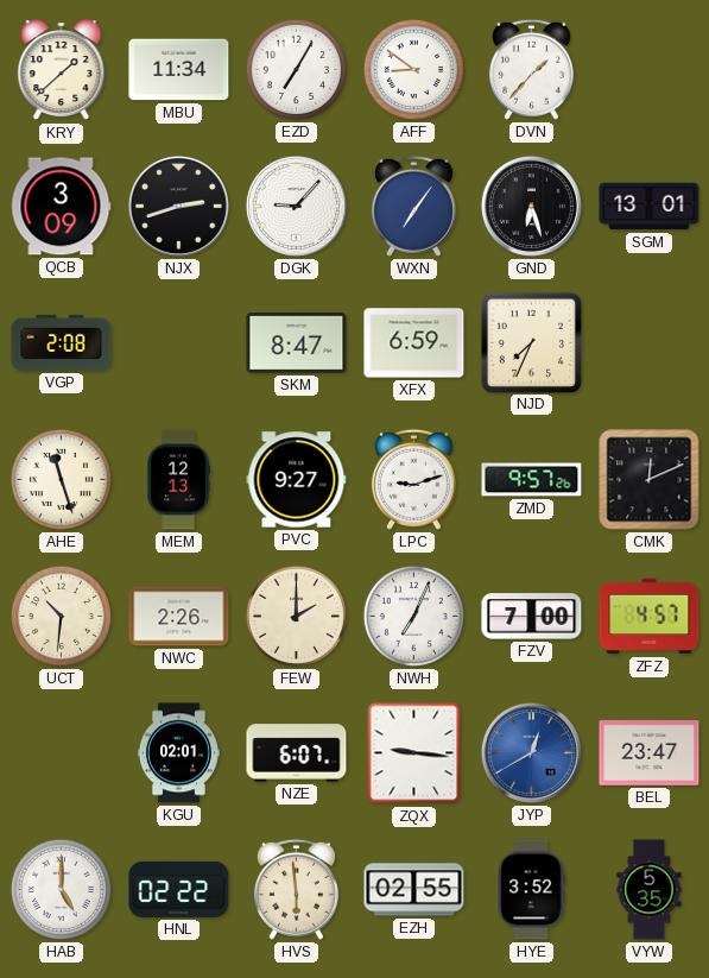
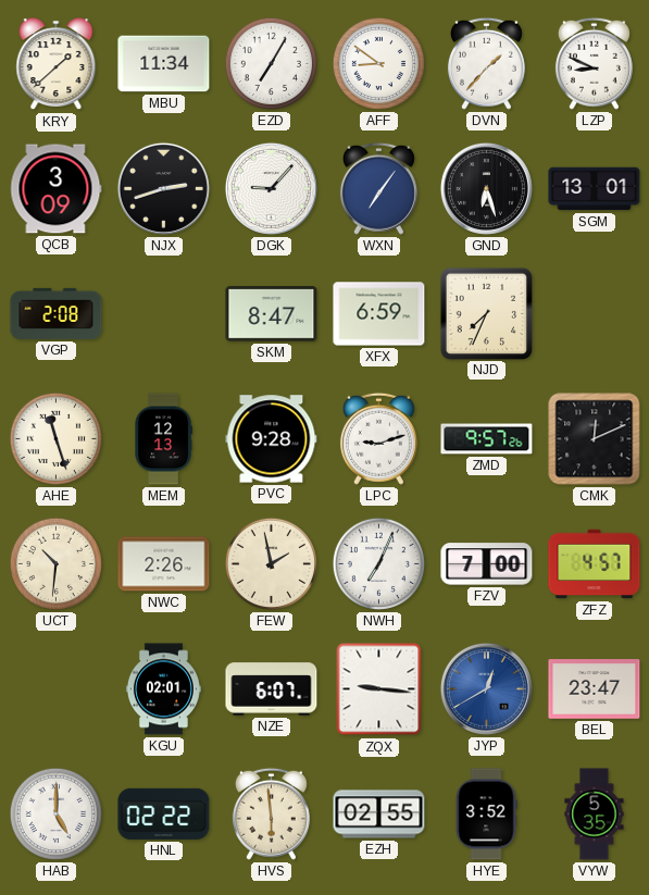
LZP: none -> 8:49 (594, 63)
PVC: 9:27 -> 9:28 (272, 439)
FEW: 2:00 -> 1:58 (271, 563)
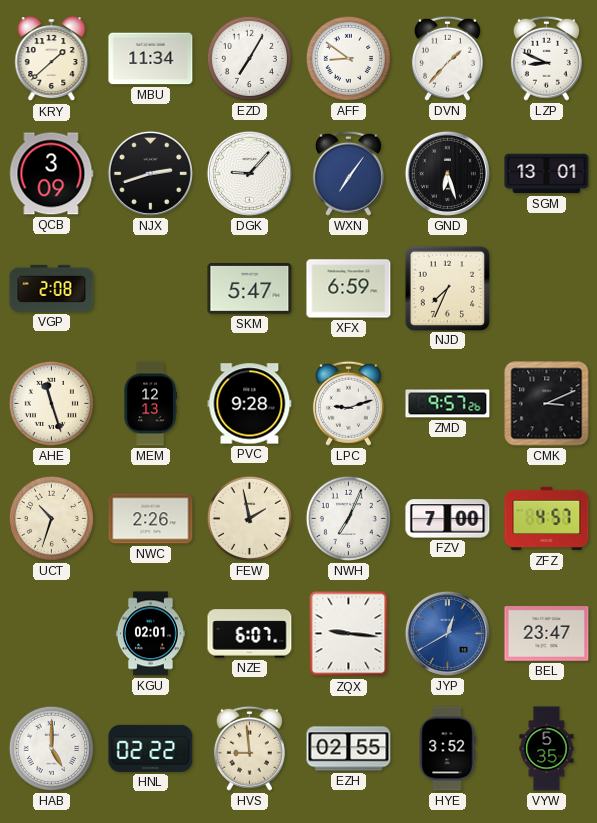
SKM: 8:47 -> 5:47 (250, 289)
CMK: 12:11 -> 3:11 (547, 404)
UCT: 10:31 -> 10:33 (51, 518)
HVS: 5:59 -> 8:59 (249, 748)
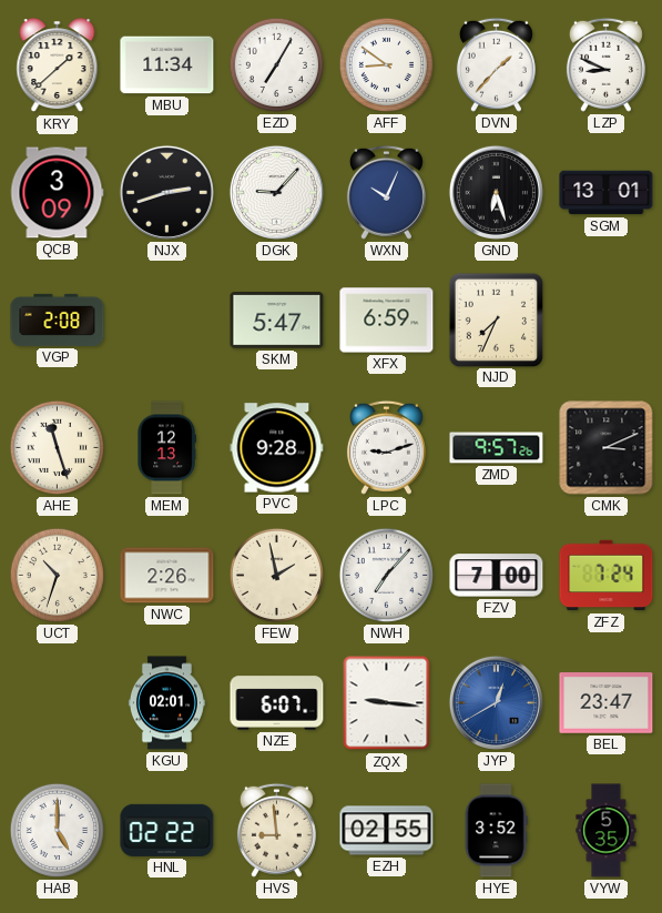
WXN: 7:06 -> 10:04 (386, 192)
NWH: 7:04 -> 7:07 (386, 575)
ZFZ: 4:57 -> 7:24 (607, 576)
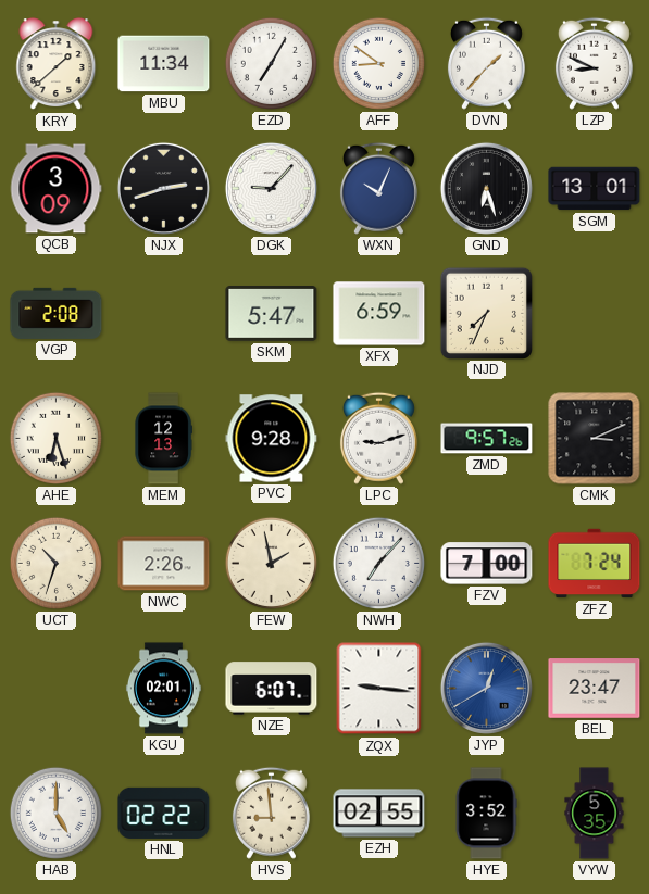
AHE: 11:27 -> 6:27 (55, 438)
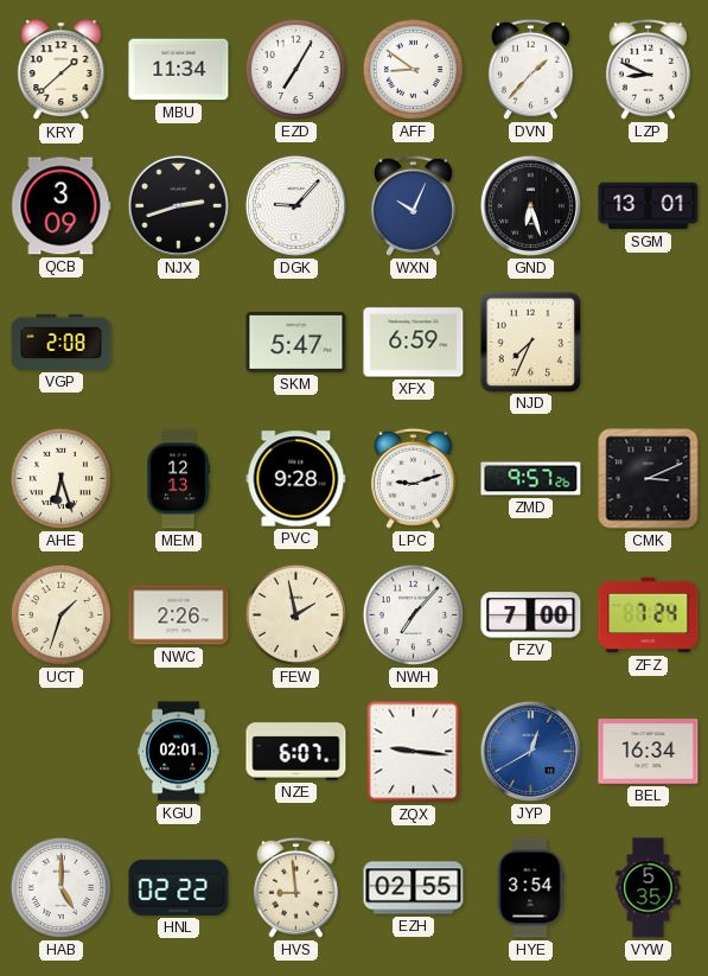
UCT: 10:33 -> 1:33 (60, 614)
BEL: 23:47 -> 16:34 (649, 752)
HYE: 3:52 -> 3:54 (530, 888)
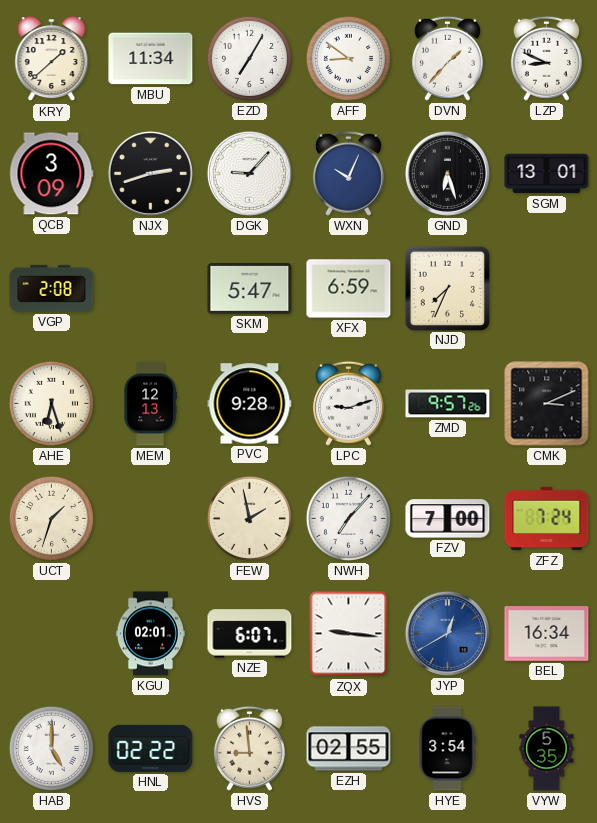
NWC: 2:26 -> none (179, 615)
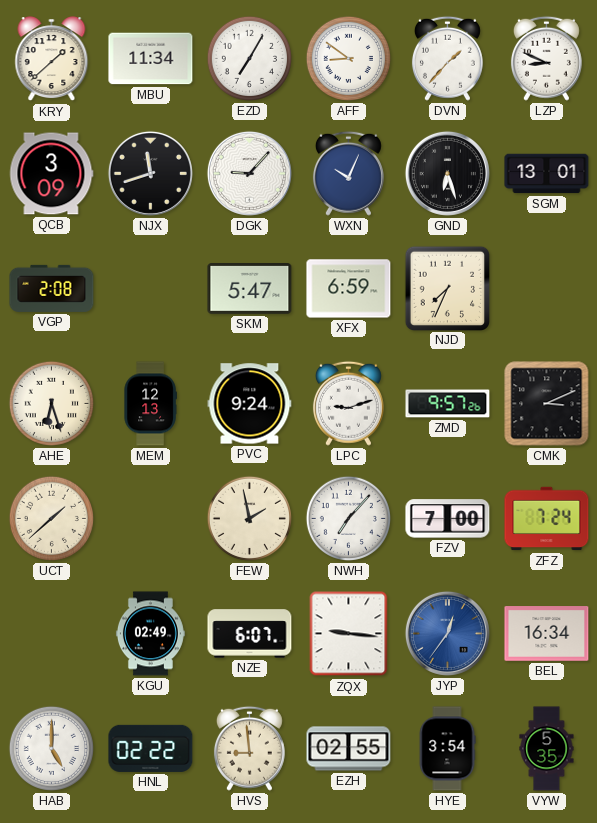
NJX: 2:42 -> 11:42 (150, 173)
PVC: 9:28 -> 9:24 (250, 404)
UCT: 1:33 -> 1:38 (51, 518)
KGU: 02:01 -> 02:49 (150, 634)
JYP: 12:40 -> 12:36 (447, 633)
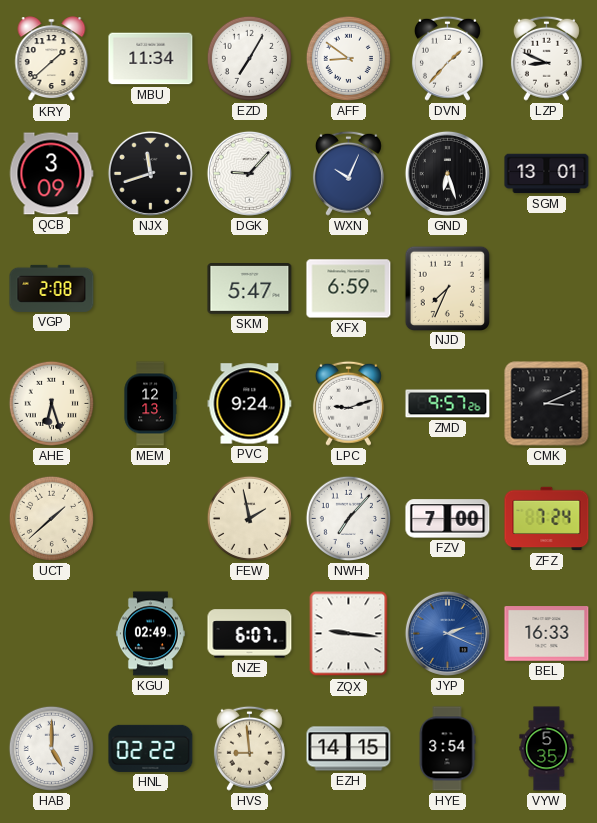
JYP: 12:36 -> 2:19 (447, 633)
BEL: 16:34 -> 16:33 (547, 634)
EZH: 02:55 -> 14:15 (349, 749)
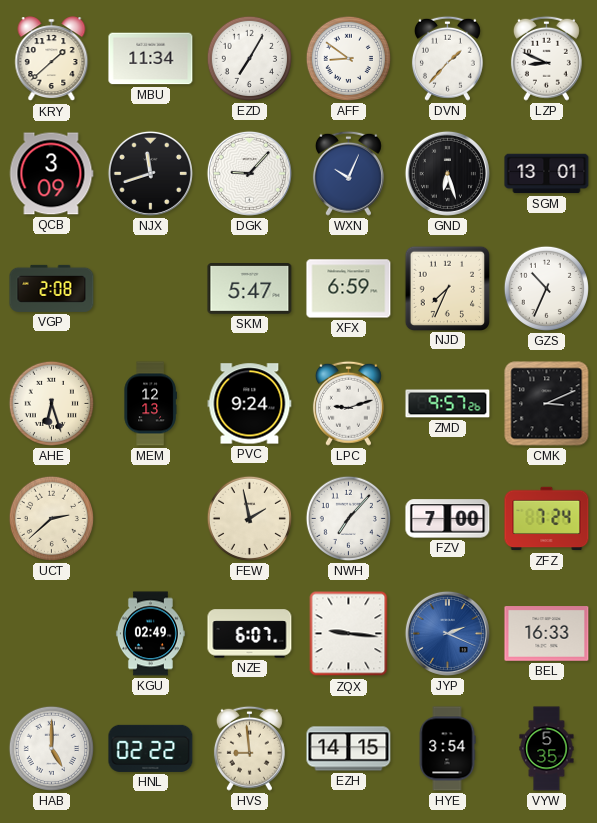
GZS: none -> 10:34 (546, 288)
UCT: 1:38 -> 2:38 (51, 518)
